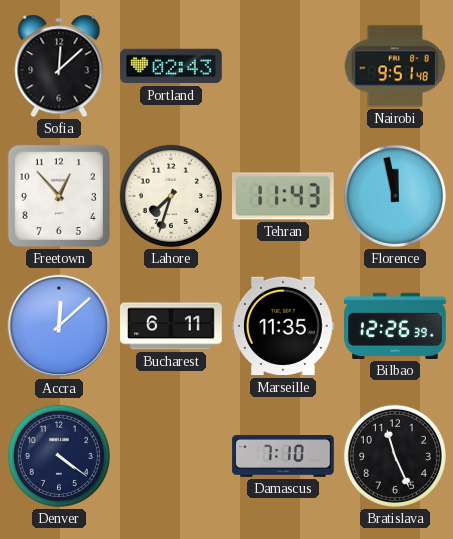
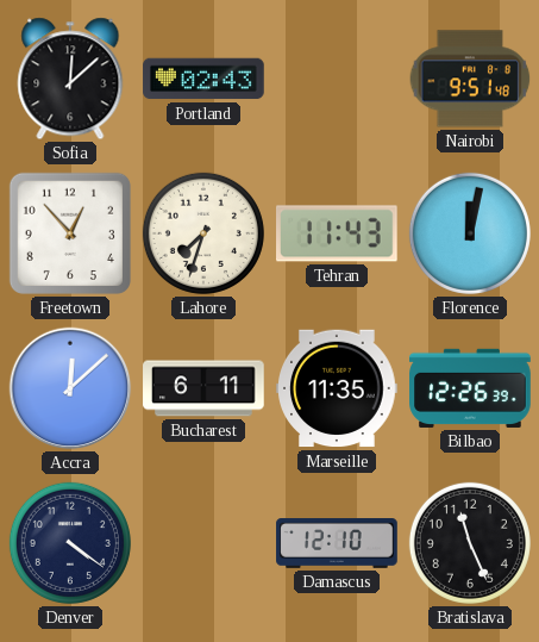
Florence: 11:58 -> 12:02 (470, 233)
Damascus: 7:10 -> 12:10 (337, 544)
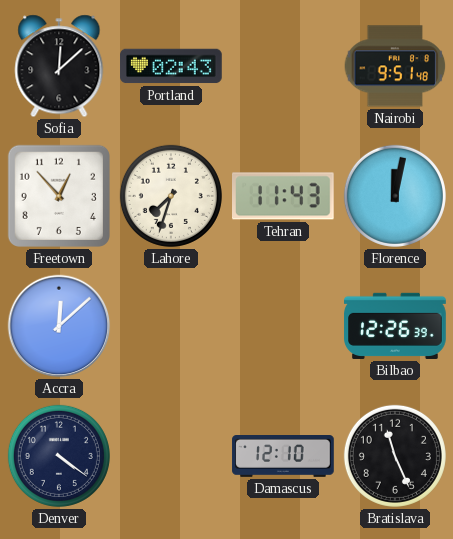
Bucharest: 6:11 -> none (203, 388)
Marseille: 11:35 -> none (337, 388)
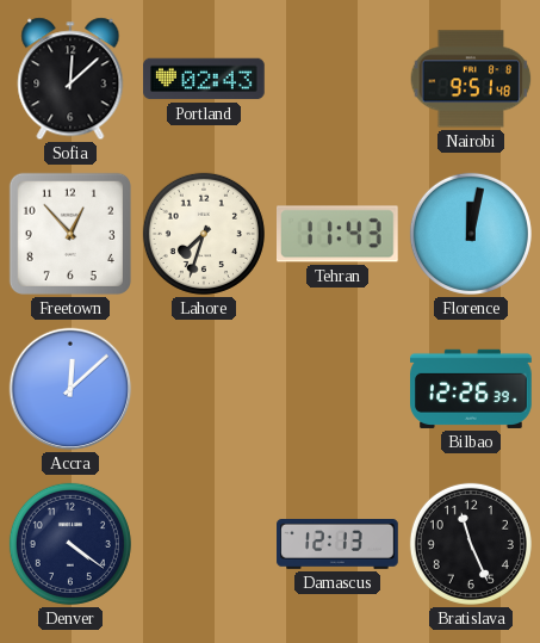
Damascus: 12:10 -> 12:13 (337, 545)
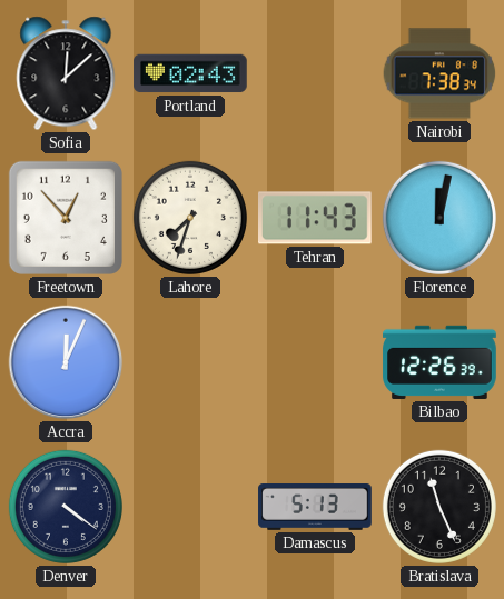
Nairobi: 9:51 -> 7:38 (439, 73)
Accra: 12:08 -> 12:04 (66, 362)
Damascus: 12:13 -> 5:13 (315, 508)
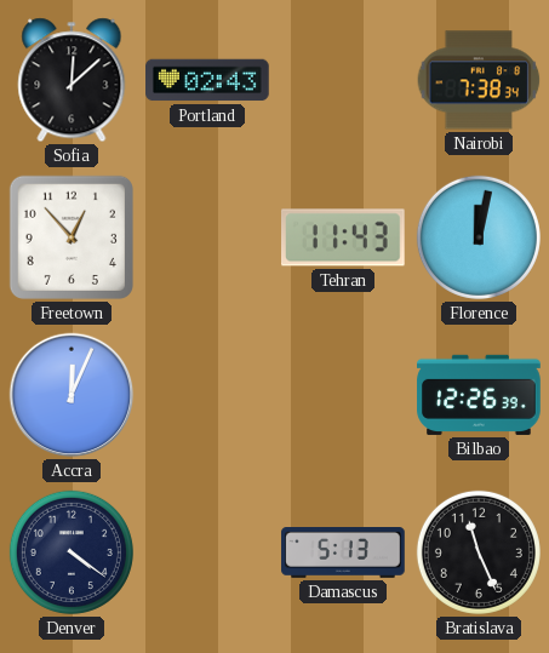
Lahore: 7:33 -> none (190, 218)
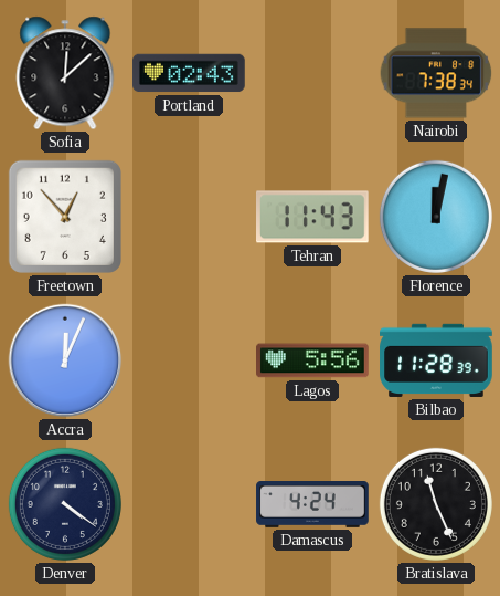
Lagos: none -> 5:56 (312, 360)
Bilbao: 12:26 -> 11:28 (436, 360)
Damascus: 5:13 -> 4:24 (312, 505)
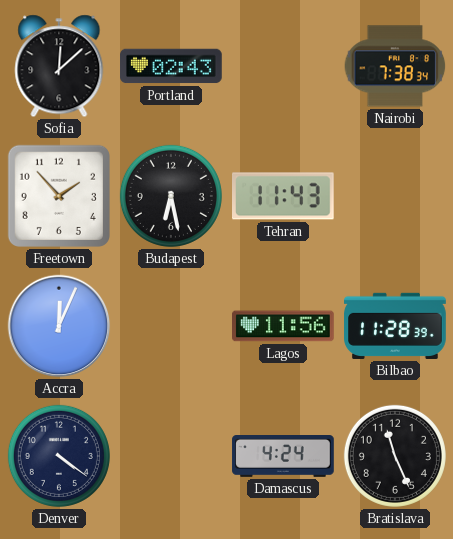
Freetown: 12:53 -> 1:53 (59, 196)
Budapest: none -> 6:28 (171, 196)
Florence: 12:02 -> none (436, 217)
Lagos: 5:56 -> 11:56 (283, 326)
